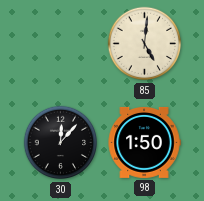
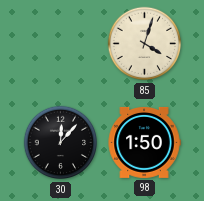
85: 5:01 -> 4:03 (145, 44)
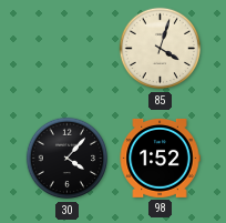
30: 12:07 -> 4:07 (68, 159)
98: 1:50 -> 1:52 (160, 158)
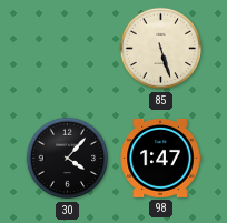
85: 4:03 -> 5:27 (161, 49)
98: 1:52 -> 1:47 (160, 158)
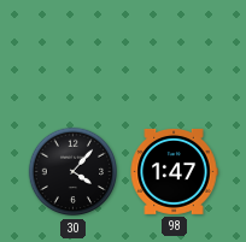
85: 5:27 -> none (161, 49)
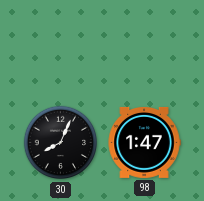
30: 4:07 -> 8:04 (61, 143)
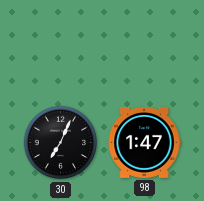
30: 8:04 -> 7:04 (61, 143)
